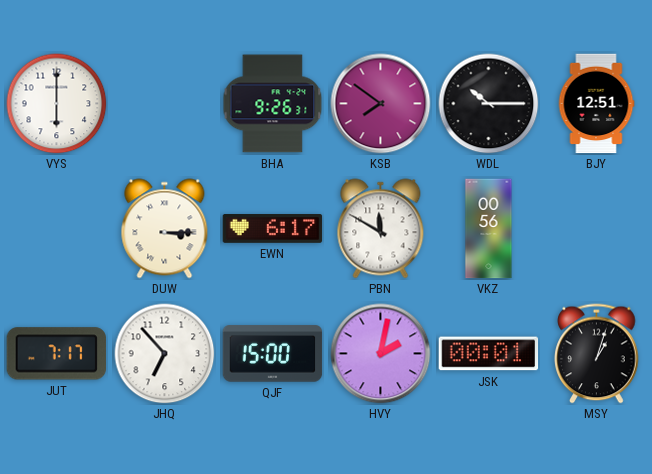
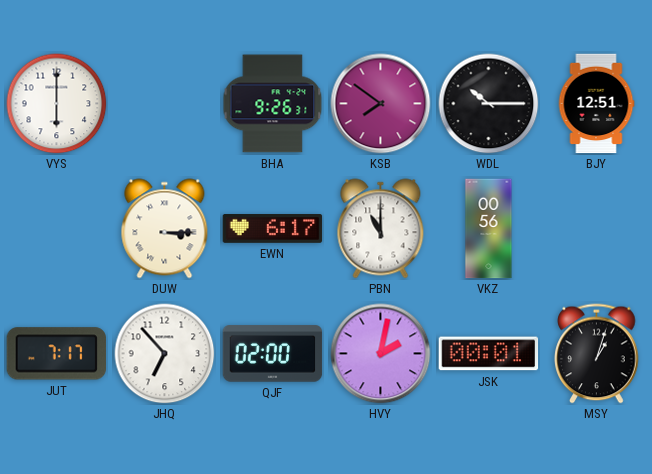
PBN: 11:50 -> 11:00 (381, 229)
QJF: 15:00 -> 02:00 (273, 354)
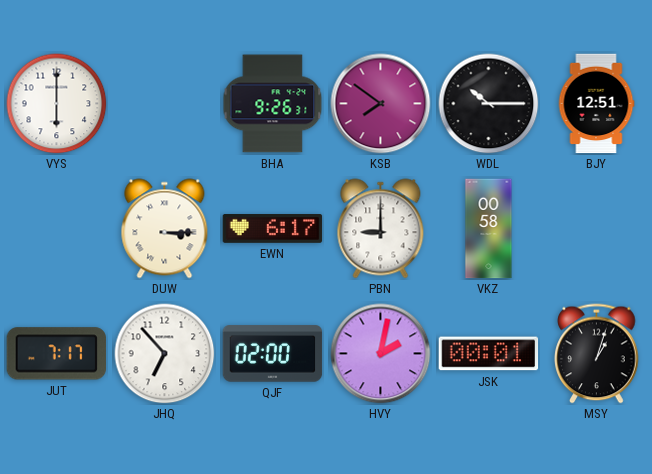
PBN: 11:00 -> 9:00 (381, 229)
VKZ: 00:56 -> 00:58 (489, 229)
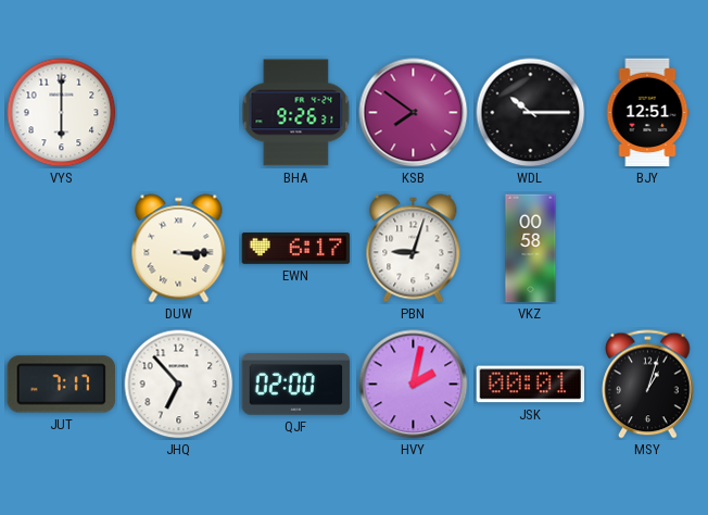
PBN: 9:00 -> 9:03 (414, 249)
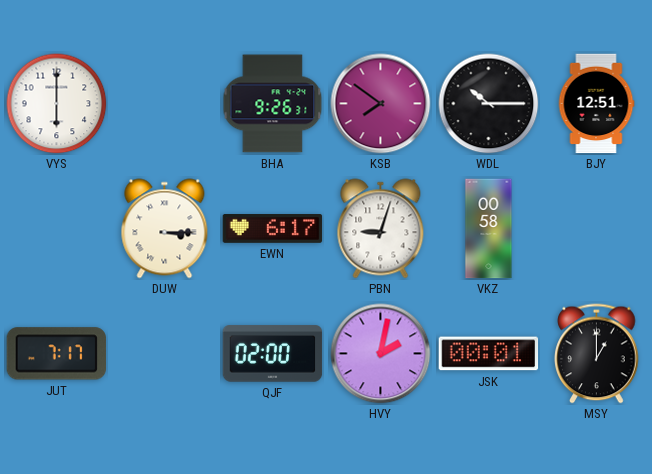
JHQ: 6:53 -> none (179, 385)
MSY: 1:03 -> 1:00 (597, 354)
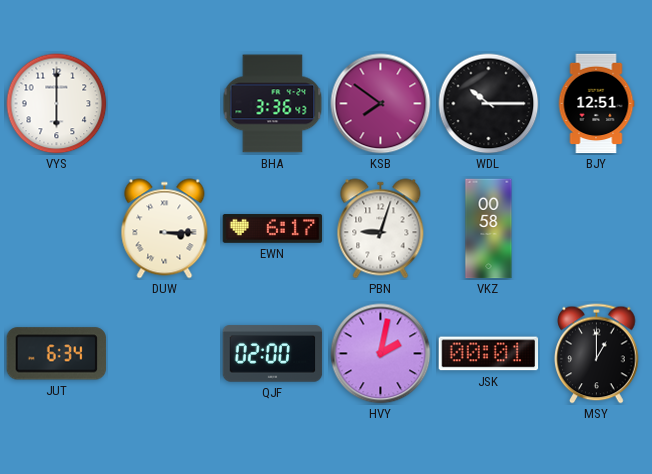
BHA: 9:26 -> 3:36 (273, 104)
JUT: 7:17 -> 6:34 (56, 354)
